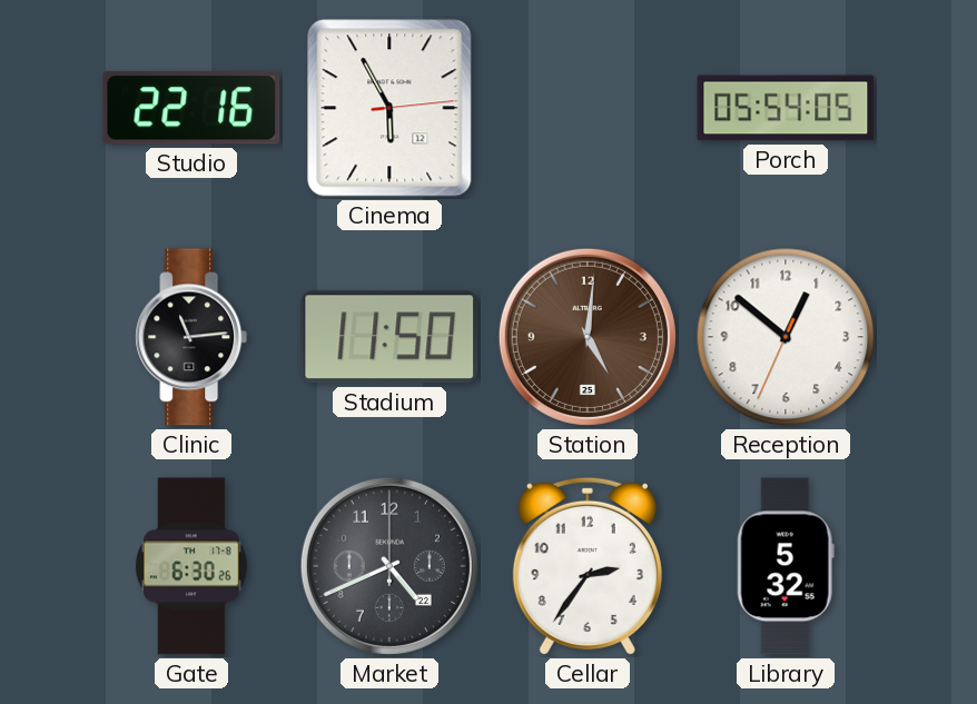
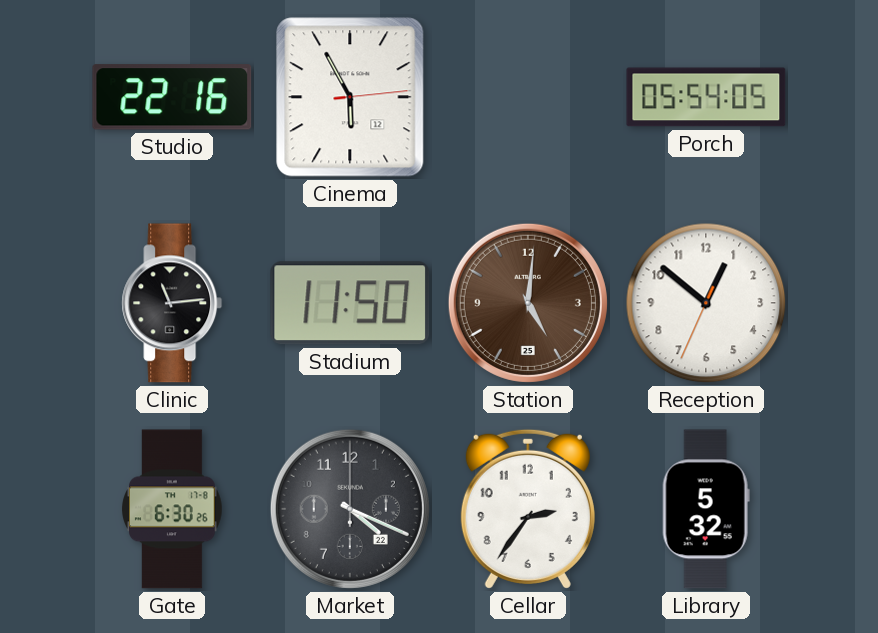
Market: 4:41 -> 4:19 (350, 509)
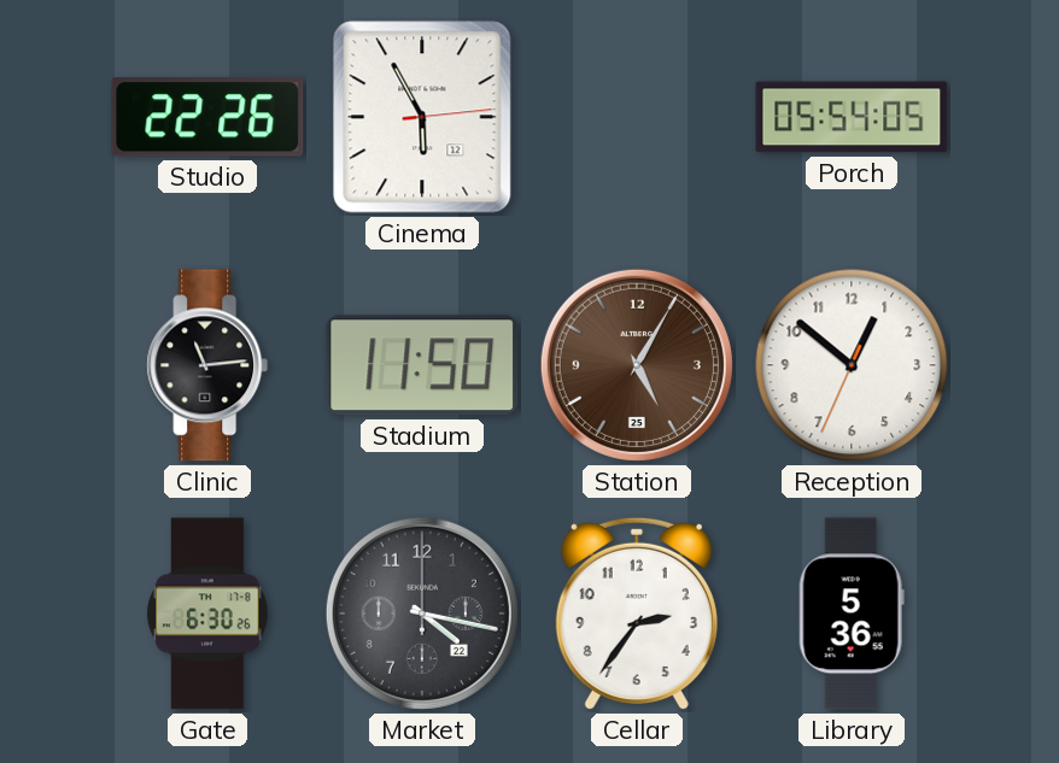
Studio: 22:16 -> 22:26 (207, 117)
Station: 5:01 -> 5:05 (637, 365)
Market: 4:19 -> 4:17 (422, 614)
Library: 5:32 -> 5:36 (852, 614)
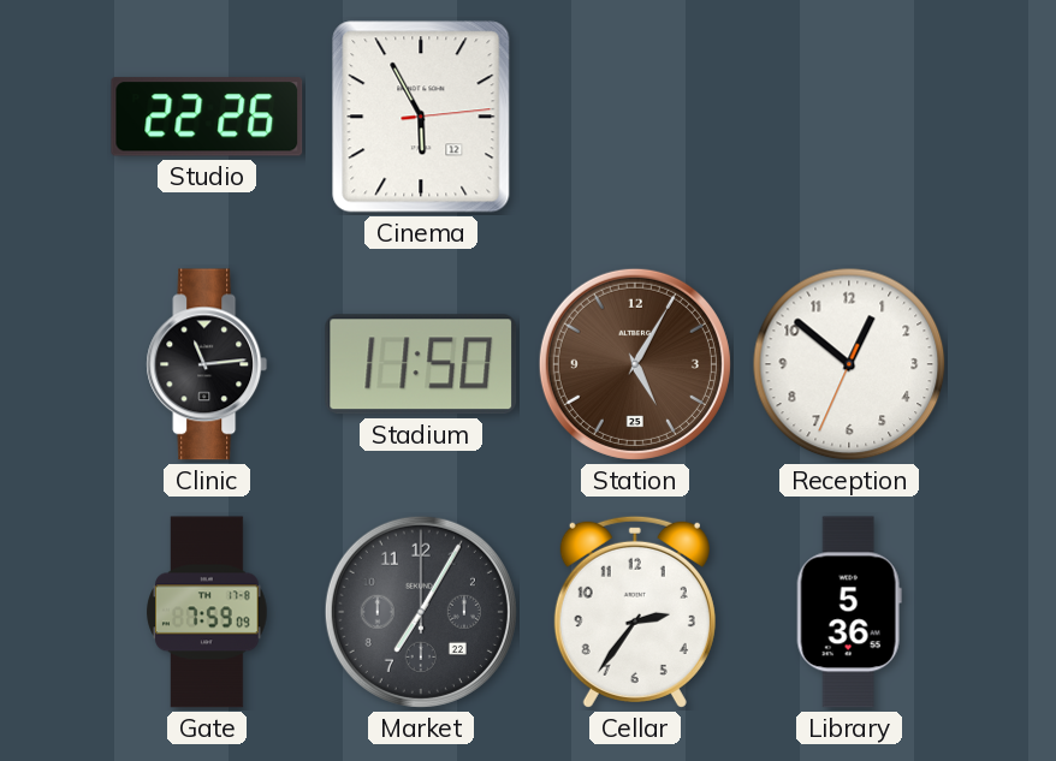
Porch: 05:54 -> none (852, 117)
Gate: 6:30 -> 7:59 (207, 612)
Market: 4:17 -> 7:05 (421, 612)
